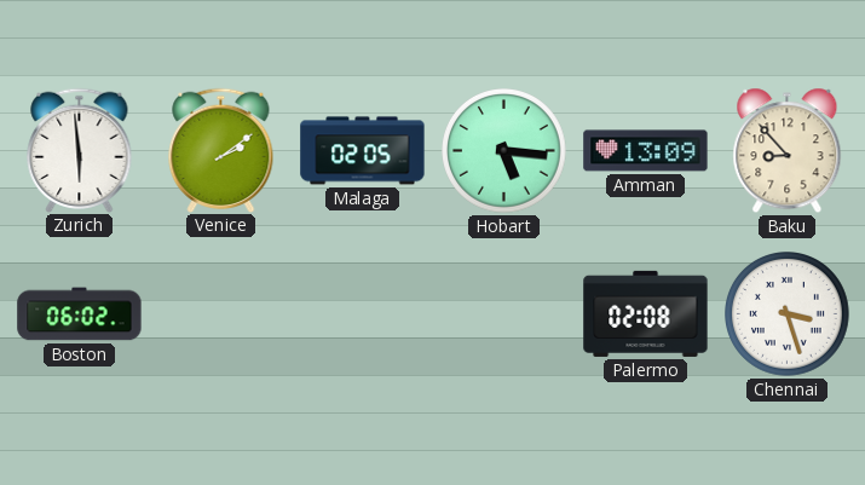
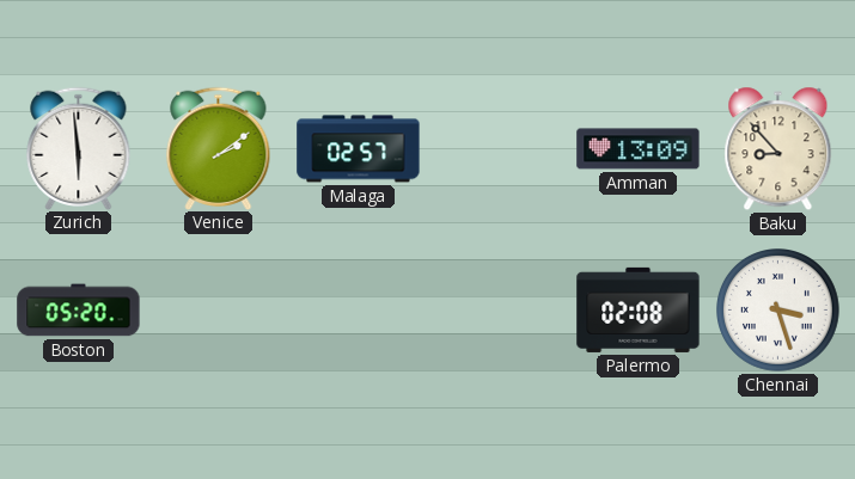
Malaga: 02:05 -> 02:57 (359, 149)
Hobart: 5:16 -> none (504, 151)
Boston: 06:02 -> 05:20 (79, 311)
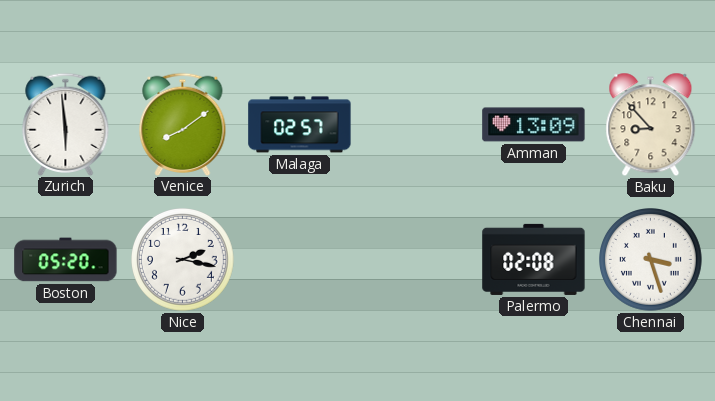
Venice: 2:09 -> 8:09 (183, 124)
Nice: none -> 2:17 (183, 260)
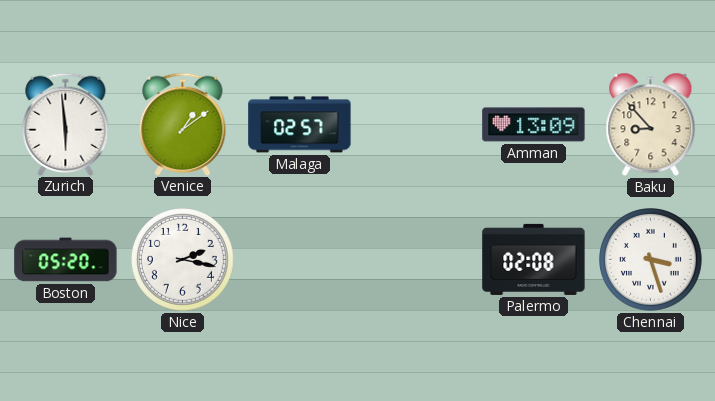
Venice: 8:09 -> 1:09 (183, 124)
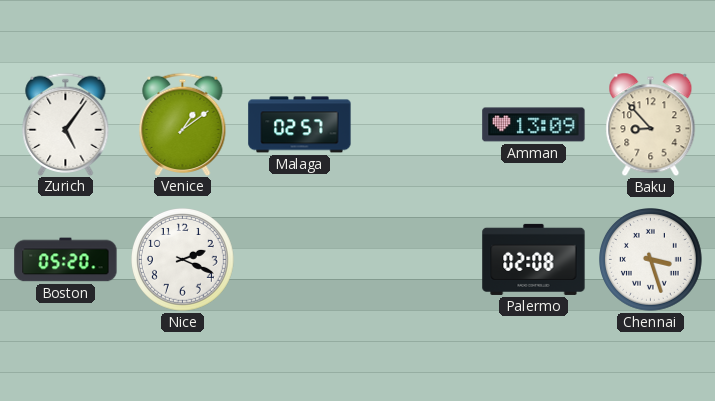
Zurich: 5:59 -> 5:06 (66, 124)
Nice: 2:17 -> 2:19 (183, 260)
